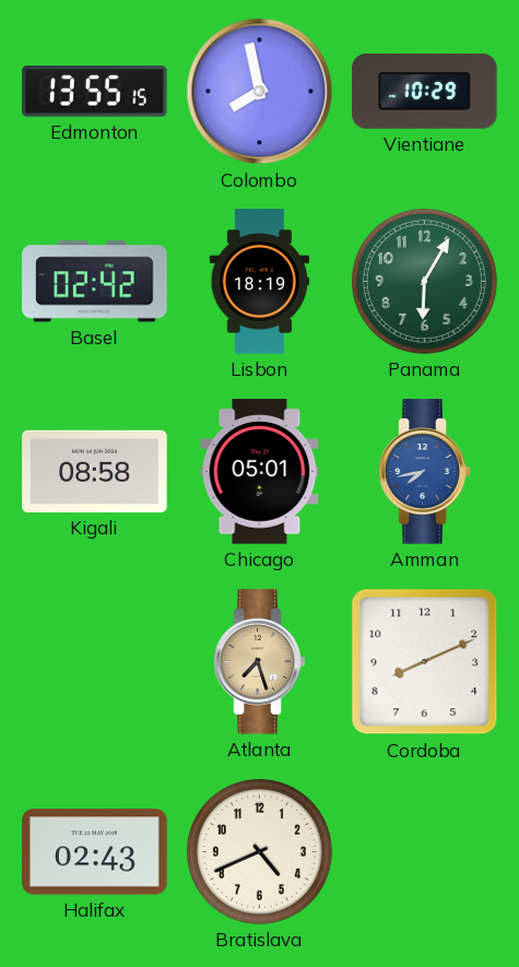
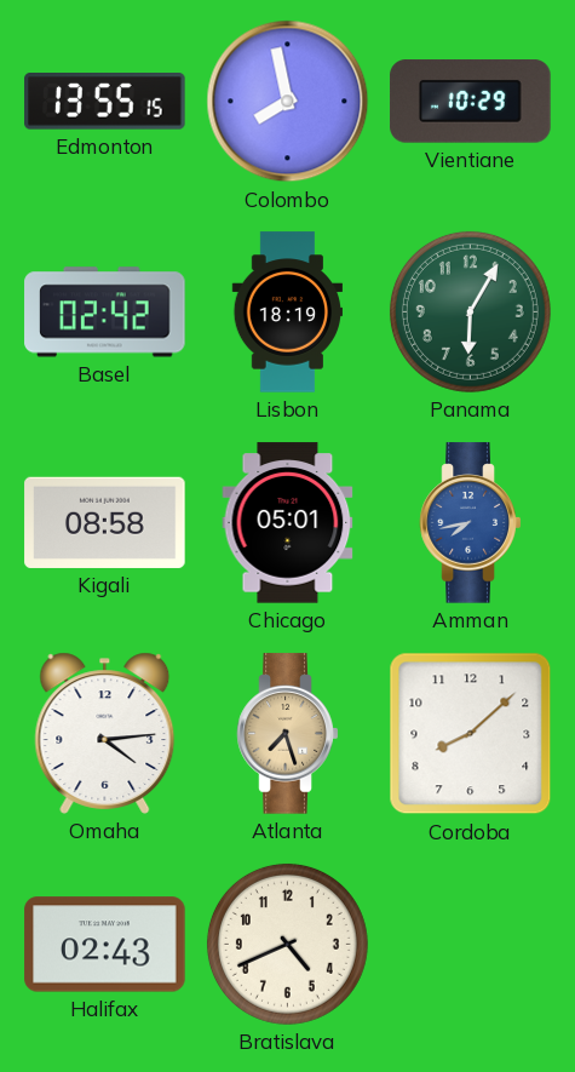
Omaha: none -> 4:14 (105, 733)
Cordoba: 8:11 -> 8:08 (471, 734)
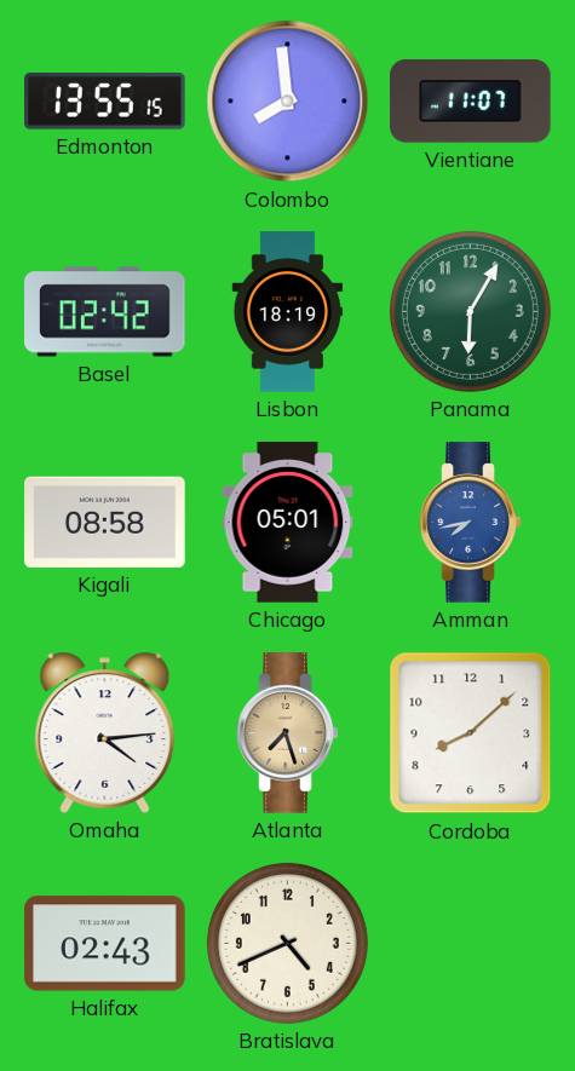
Colombo: 7:58 -> 7:59 (288, 102)
Vientiane: 10:29 -> 11:07 (471, 102)
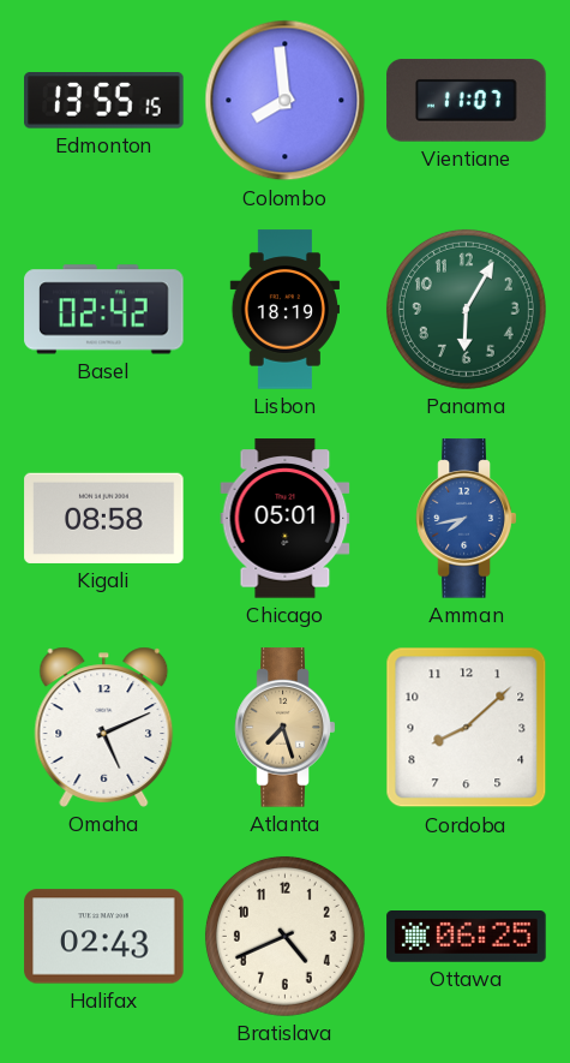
Omaha: 4:14 -> 5:11 (104, 727)
Ottawa: none -> 06:25 (467, 937)
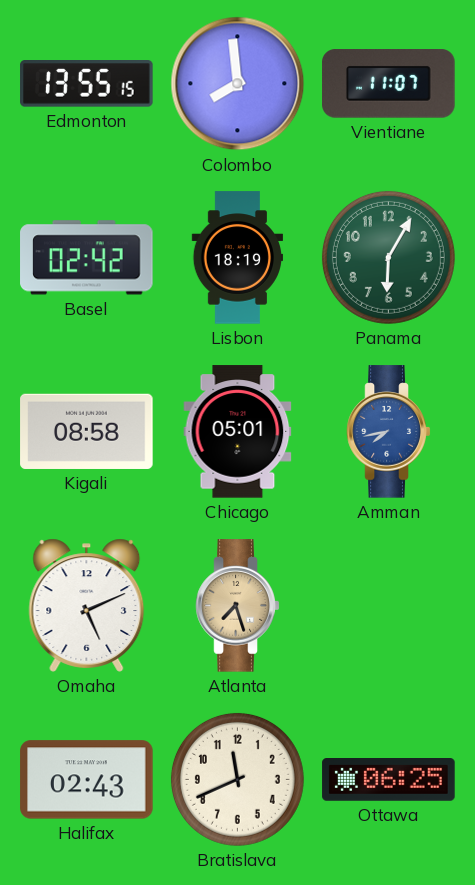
Cordoba: 8:08 -> none (467, 728)
Bratislava: 4:41 -> 11:41 (237, 779)
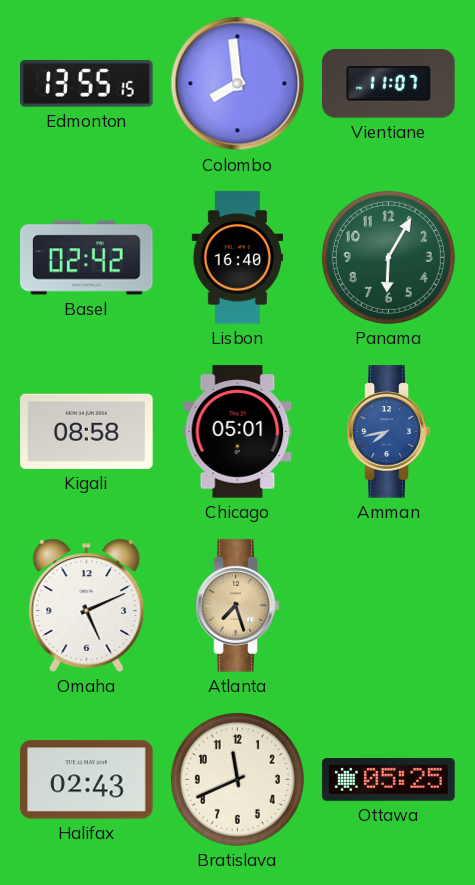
Lisbon: 18:19 -> 16:40 (237, 258)
Ottawa: 06:25 -> 05:25 (389, 780)
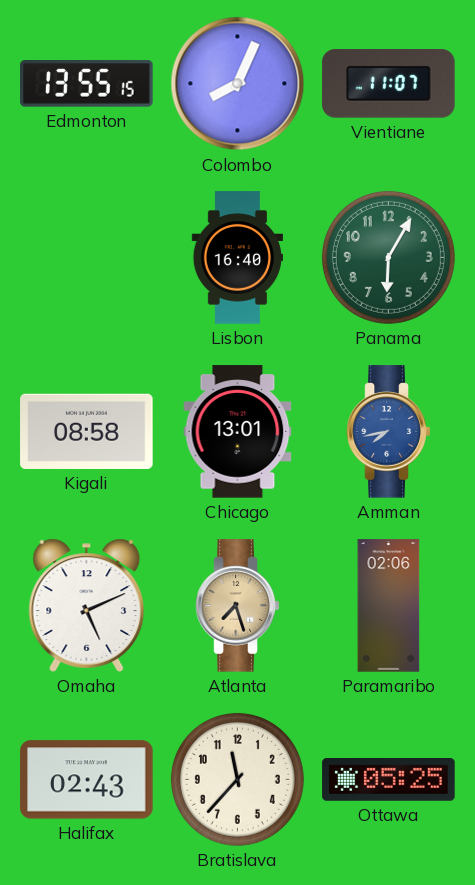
Colombo: 7:59 -> 8:04 (238, 84)
Basel: 02:42 -> none (87, 258)
Chicago: 05:01 -> 13:01 (238, 432)
Paramaribo: none -> 02:06 (389, 606)
Bratislava: 11:41 -> 11:37 (237, 779)
